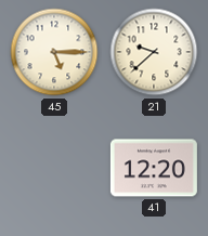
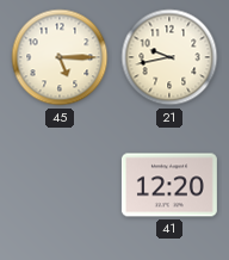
21: 9:38 -> 9:43 (169, 57)
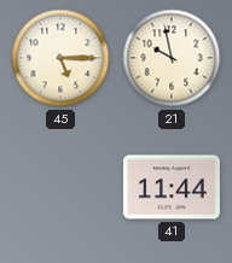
21: 9:43 -> 9:58 (172, 58)
41: 12:20 -> 11:44 (172, 187)
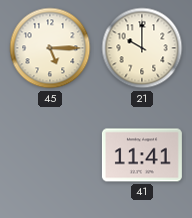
21: 9:58 -> 10:00 (142, 48)
41: 11:44 -> 11:41 (142, 155)
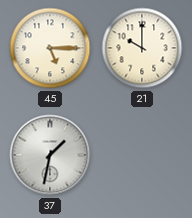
37: none -> 1:32 (50, 155)
41: 11:41 -> none (142, 155)
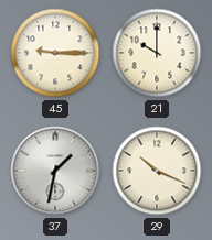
45: 5:15 -> 9:15 (55, 53)
29: none -> 10:19 (157, 171)
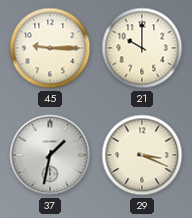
29: 10:19 -> 3:19 (142, 155)
